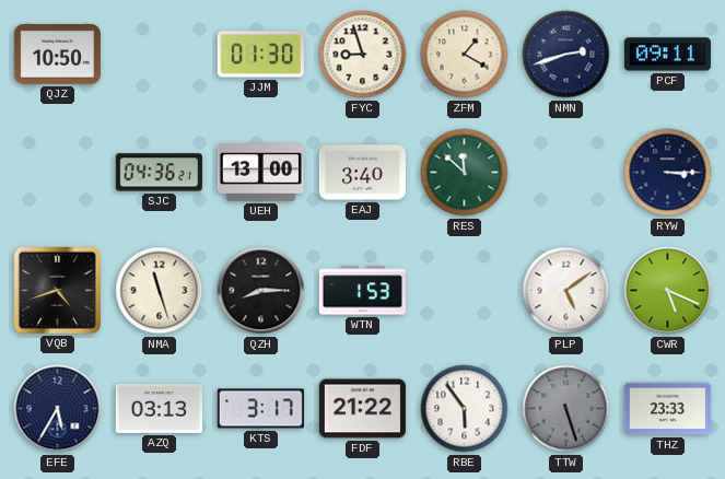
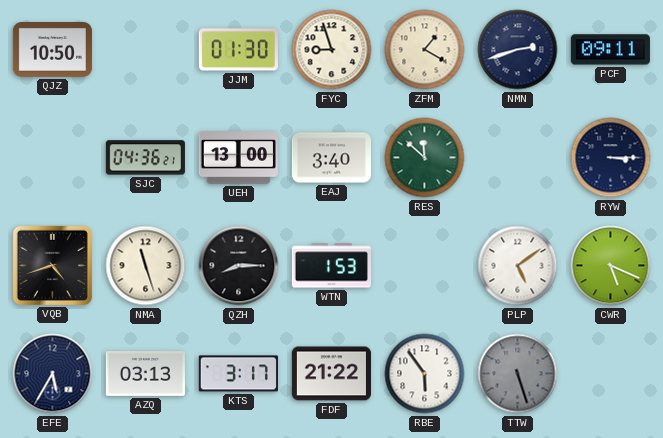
THZ: 23:33 -> none (667, 409)
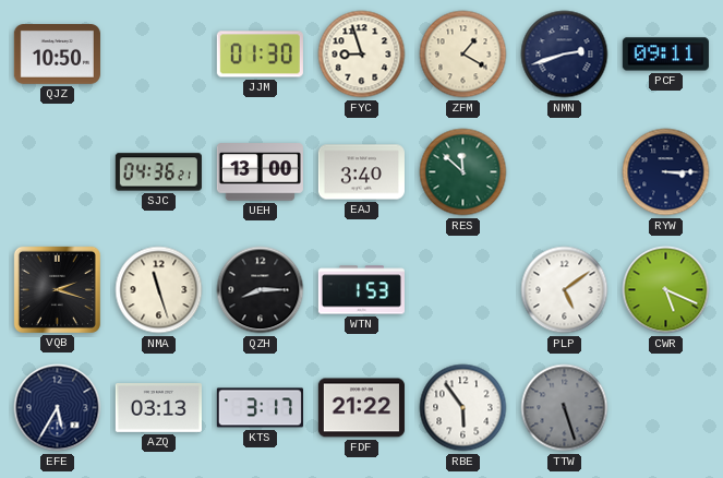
VQB: 4:42 -> 2:18 (57, 289)
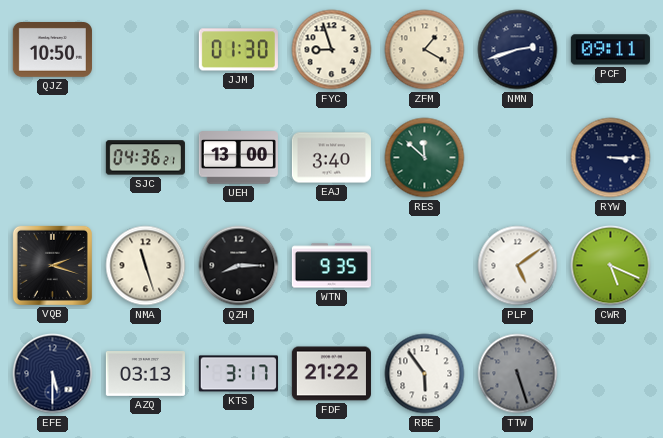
WTN: 1:53 -> 9:35 (331, 266)
EFE: 5:35 -> 5:30 (53, 374)
